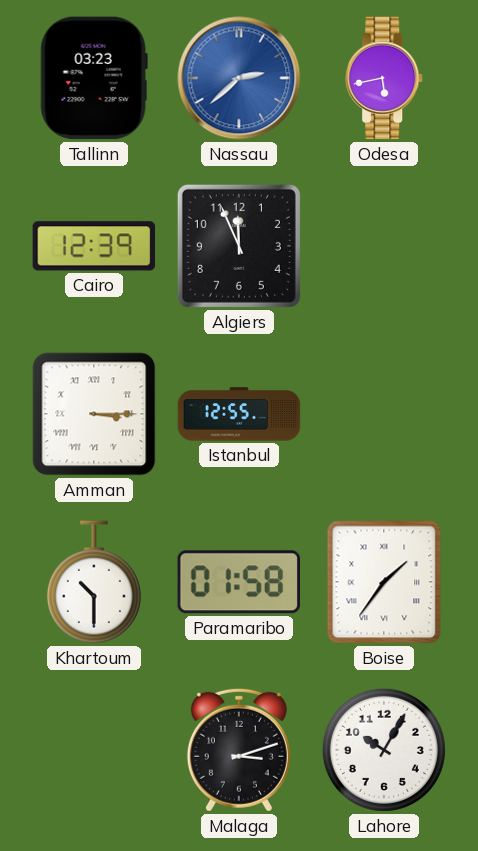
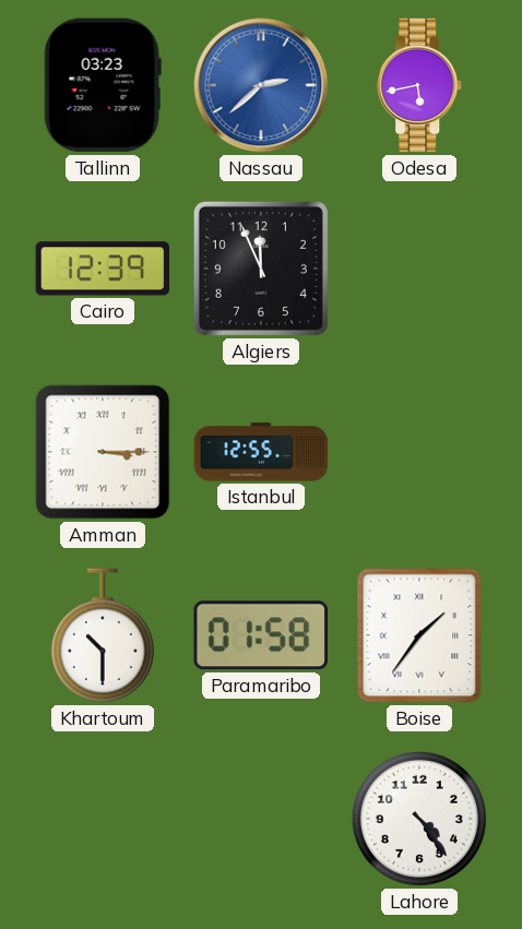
Malaga: 3:12 -> none (239, 750)
Lahore: 10:05 -> 4:24 (419, 819)
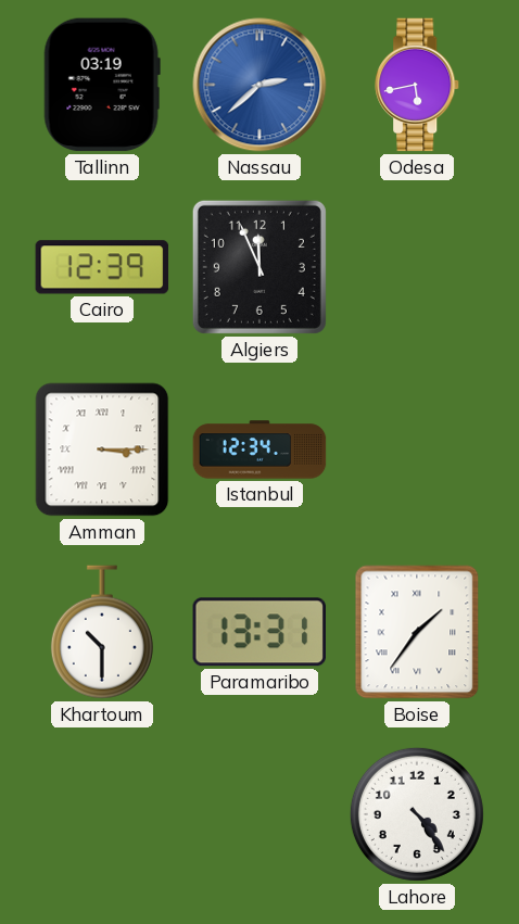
Tallinn: 03:23 -> 03:19 (102, 85)
Istanbul: 12:55 -> 12:34 (259, 450)
Paramaribo: 01:58 -> 13:31 (259, 632)
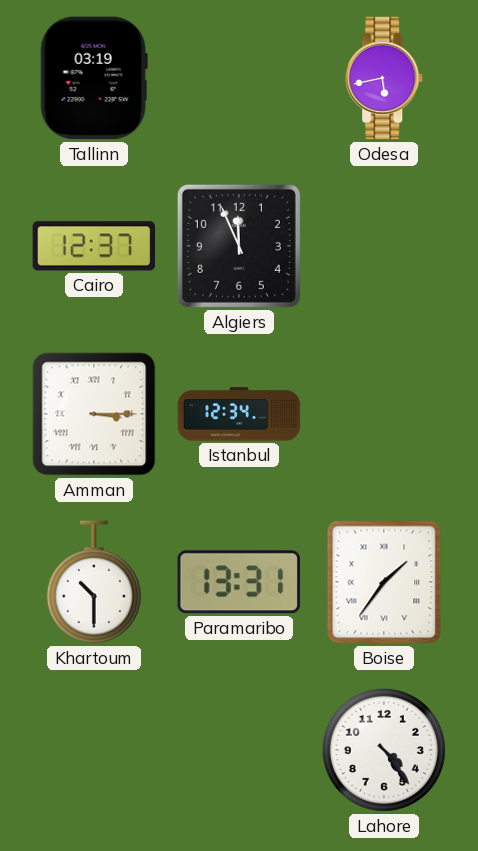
Nassau: 2:38 -> none (259, 85)
Cairo: 12:39 -> 12:37 (94, 246)
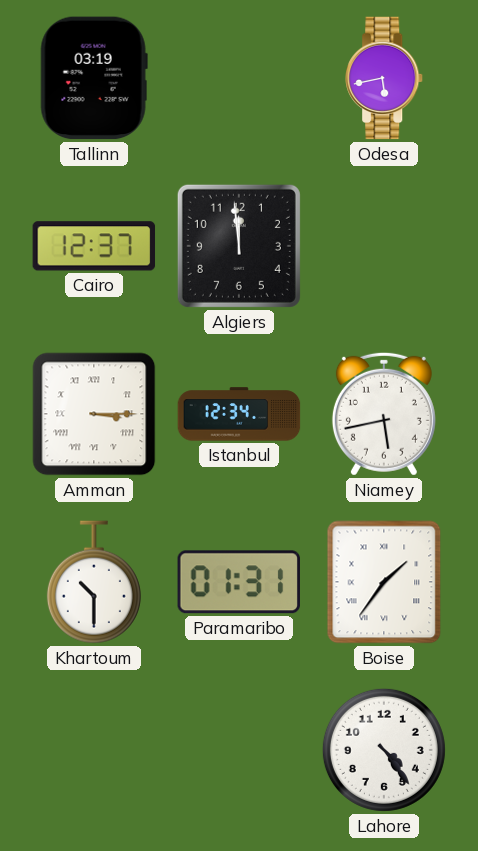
Algiers: 11:56 -> 11:59 (239, 246)
Niamey: none -> 5:43 (384, 414)
Paramaribo: 13:31 -> 01:31 (239, 582)
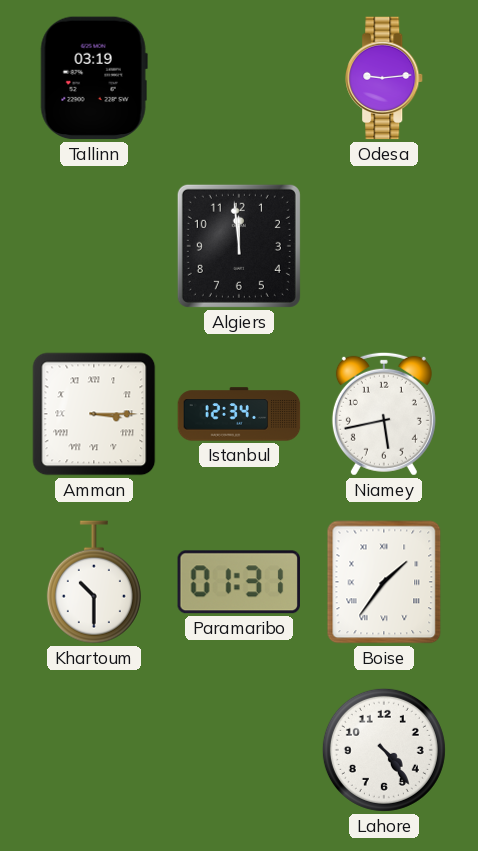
Odesa: 5:43 -> 9:14 (385, 78)
Cairo: 12:37 -> none (94, 246)
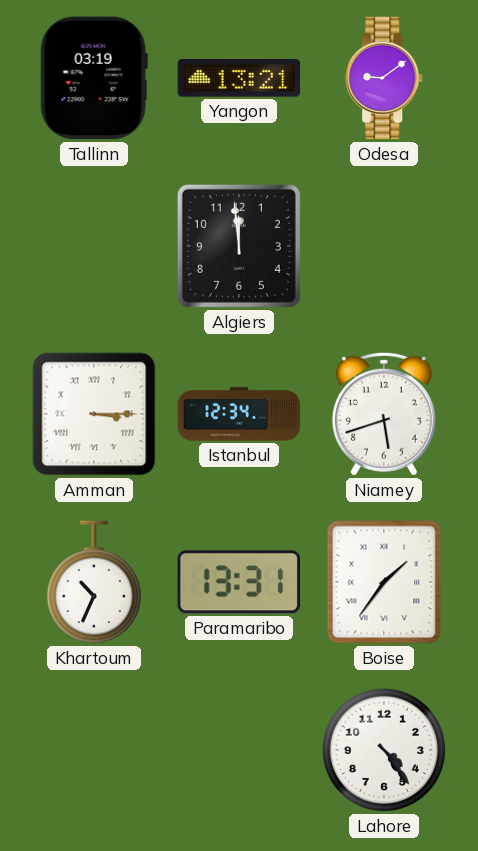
Yangon: none -> 13:21 (239, 78)
Odesa: 9:14 -> 9:09 (385, 78)
Niamey: 5:43 -> 5:42 (384, 414)
Khartoum: 10:30 -> 10:34 (94, 582)
Paramaribo: 01:31 -> 13:31 (239, 582)
